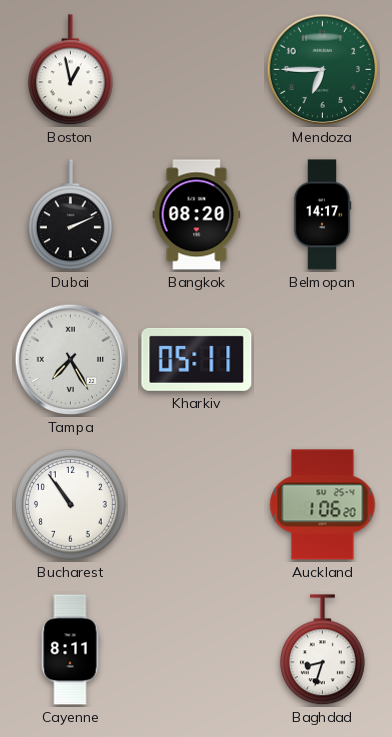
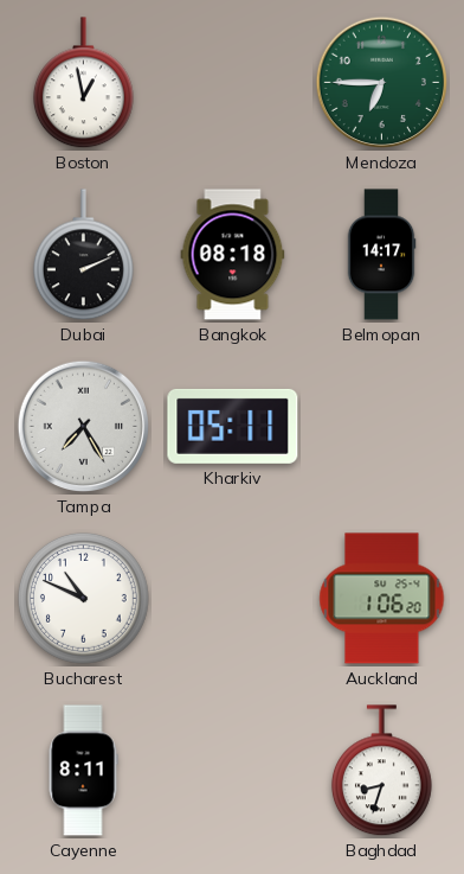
Bangkok: 08:20 -> 08:18 (233, 255)
Bucharest: 10:54 -> 10:49 (83, 598)
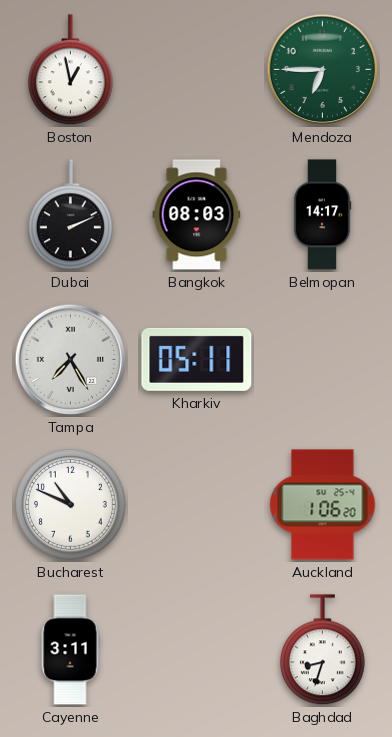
Bangkok: 08:18 -> 08:03 (197, 215)
Cayenne: 8:11 -> 3:11 (70, 650)
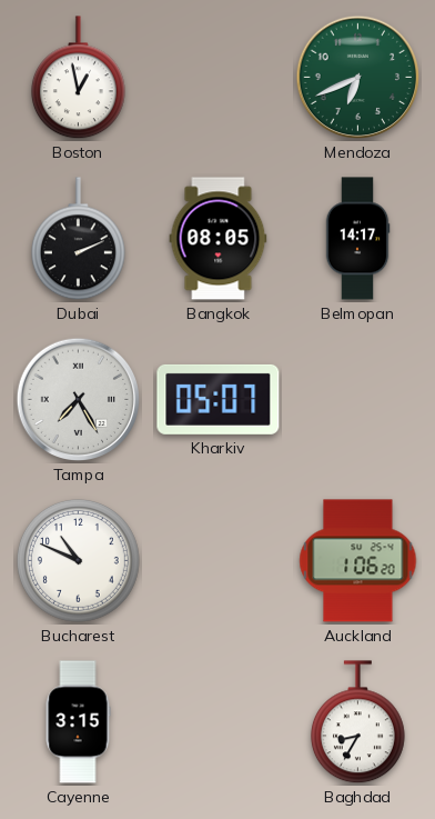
Mendoza: 6:45 -> 6:41 (358, 78)
Bangkok: 08:03 -> 08:05 (219, 239)
Kharkiv: 05:11 -> 05:07 (219, 399)
Cayenne: 3:11 -> 3:15 (78, 722)
Baghdad: 8:33 -> 8:35 (357, 722)
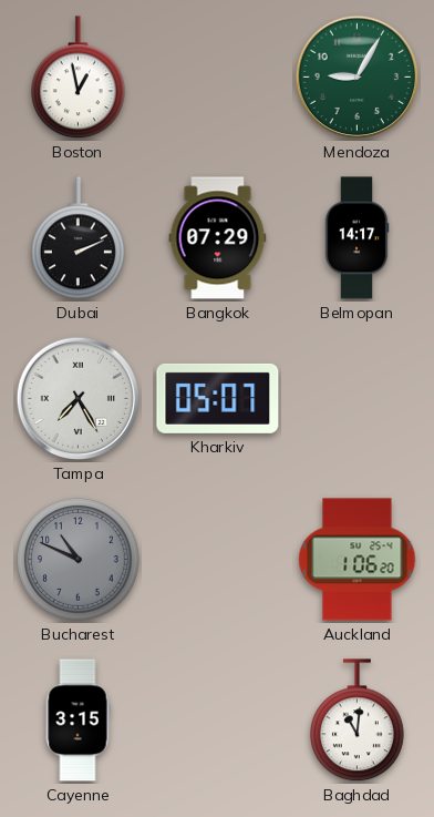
Mendoza: 6:41 -> 9:05 (358, 78)
Bangkok: 08:05 -> 07:29 (218, 238)
Bucharest dial: white -> grey (77, 559)
Baghdad: 8:35 -> 11:01 (356, 721)
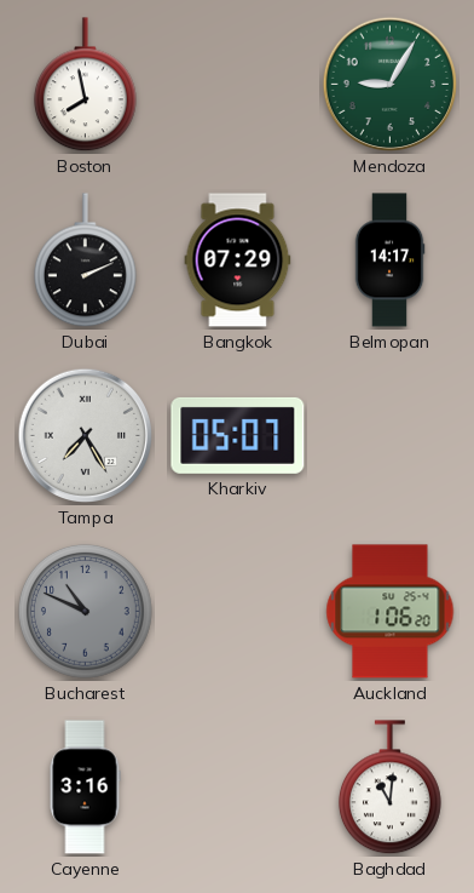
Boston: 12:58 -> 7:58 (85, 85)
Cayenne: 3:15 -> 3:16 (85, 788)
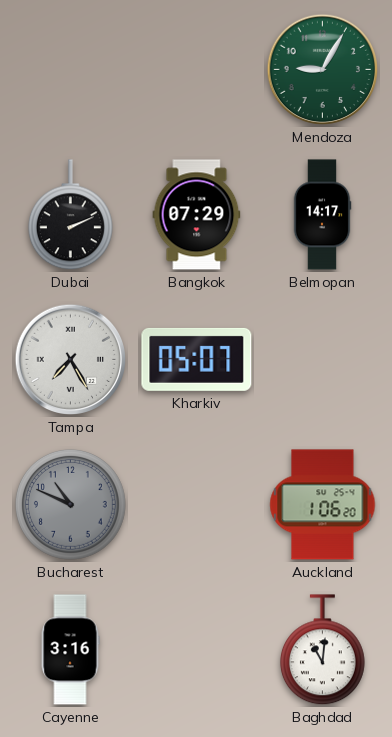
Boston: 7:58 -> none (85, 85)
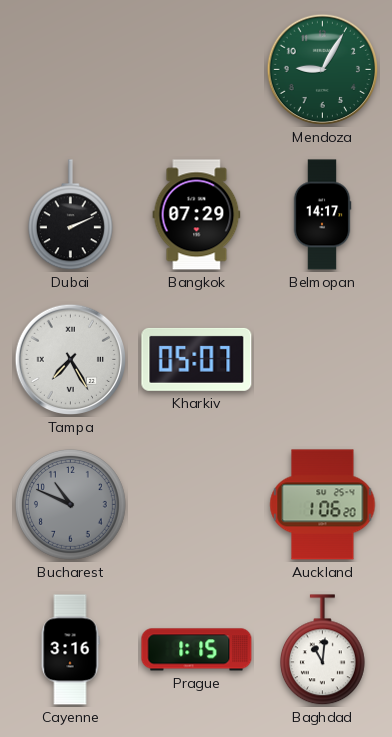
Prague: none -> 1:15 (197, 650)
